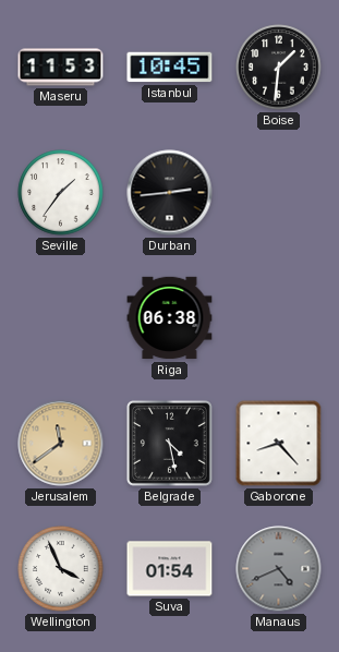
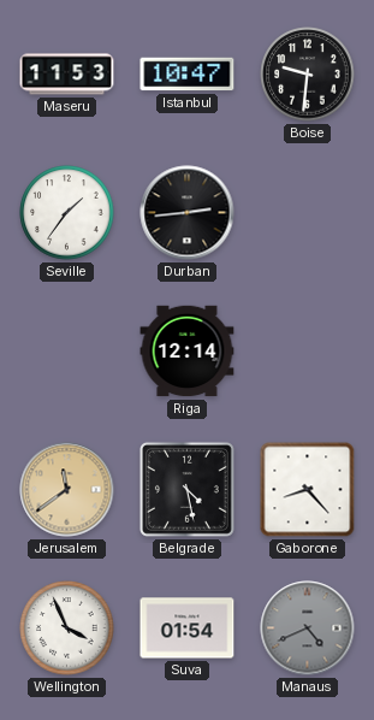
Istanbul: 10:45 -> 10:47 (188, 75)
Boise: 1:31 -> 9:31 (308, 75)
Riga: 06:38 -> 12:14 (188, 352)
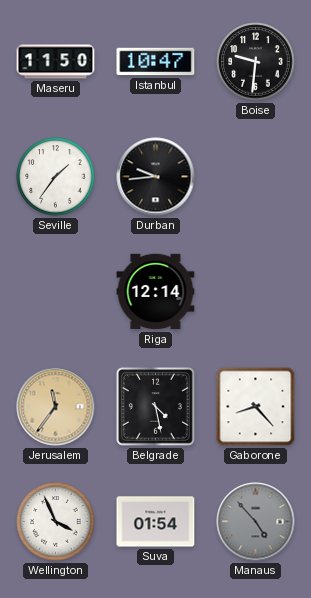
Maseru: 11:53 -> 11:50 (56, 62)
Durban: 2:44 -> 9:44 (156, 177)
Jerusalem: 11:39 -> 11:36 (56, 407)
Manaus: 4:41 -> 4:53 (256, 522)
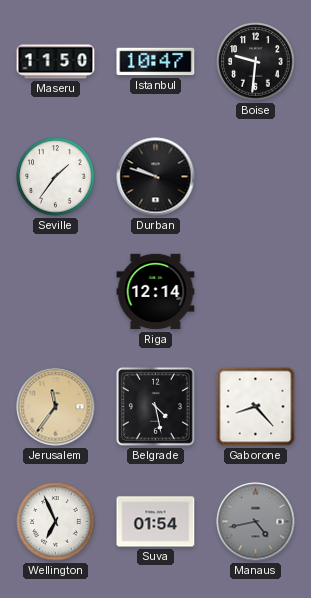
Durban: 9:44 -> 9:48 (156, 177)
Wellington: 3:56 -> 6:56 (56, 522)
Manaus: 4:53 -> 4:43 (256, 522)
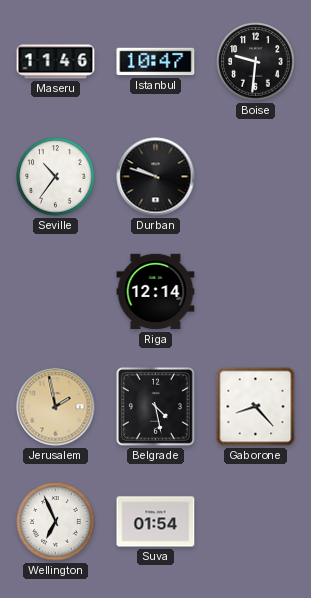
Maseru: 11:50 -> 11:46 (56, 62)
Seville: 1:36 -> 10:36 (56, 177)
Jerusalem: 11:36 -> 1:58 (56, 407)
Manaus: 4:43 -> none (256, 522)
